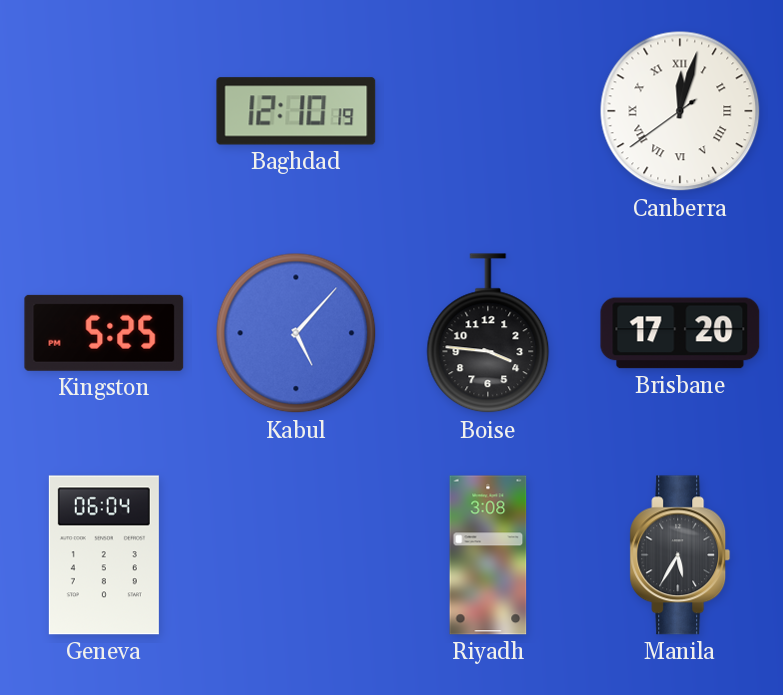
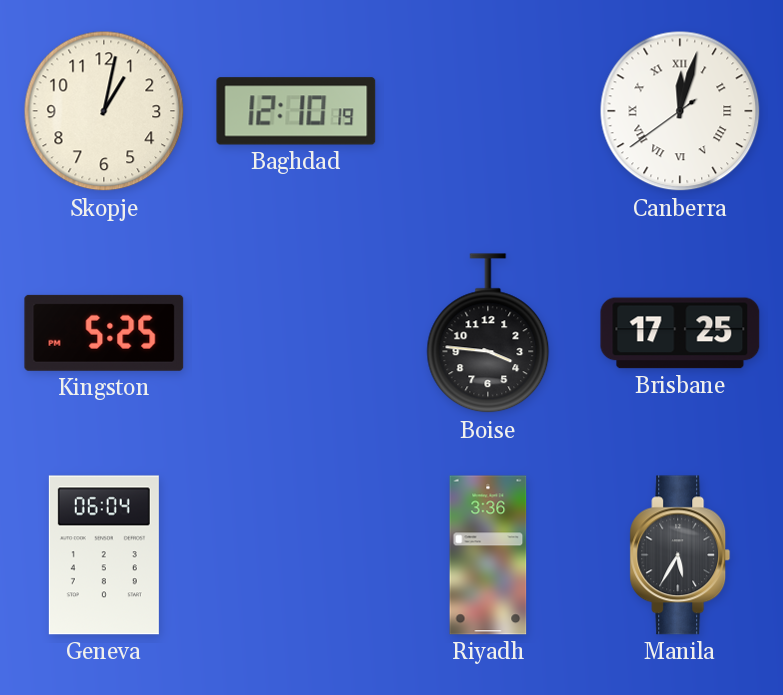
Skopje: none -> 1:02 (104, 111)
Kabul: 5:07 -> none (296, 333)
Brisbane: 17:20 -> 17:25 (680, 333)
Riyadh: 3:08 -> 3:36 (488, 555)
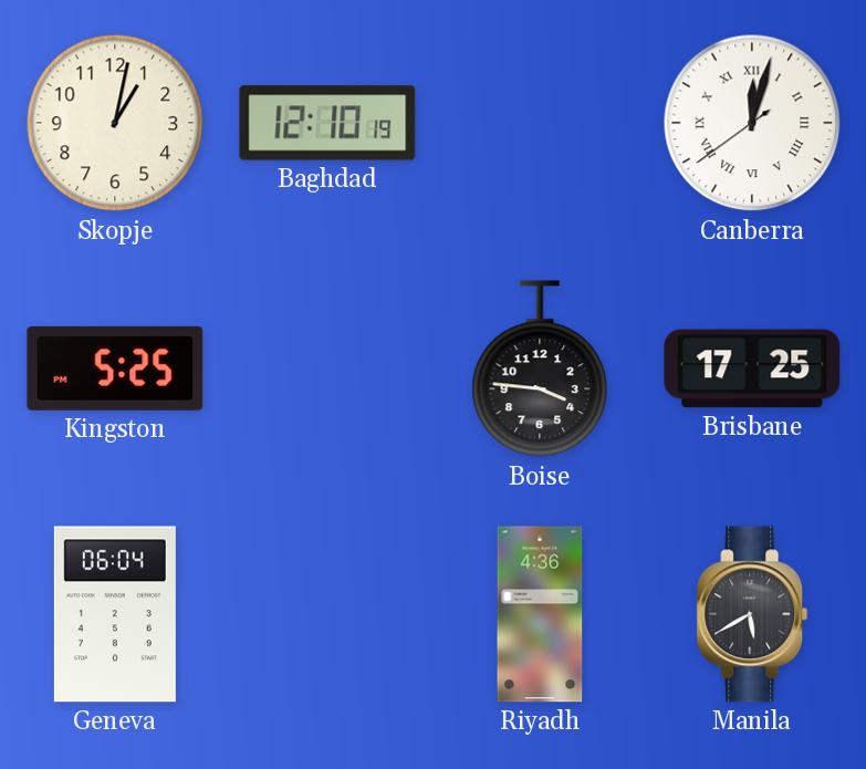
Riyadh: 3:36 -> 4:36 (540, 614)
Manila: 5:35 -> 5:40 (752, 614)
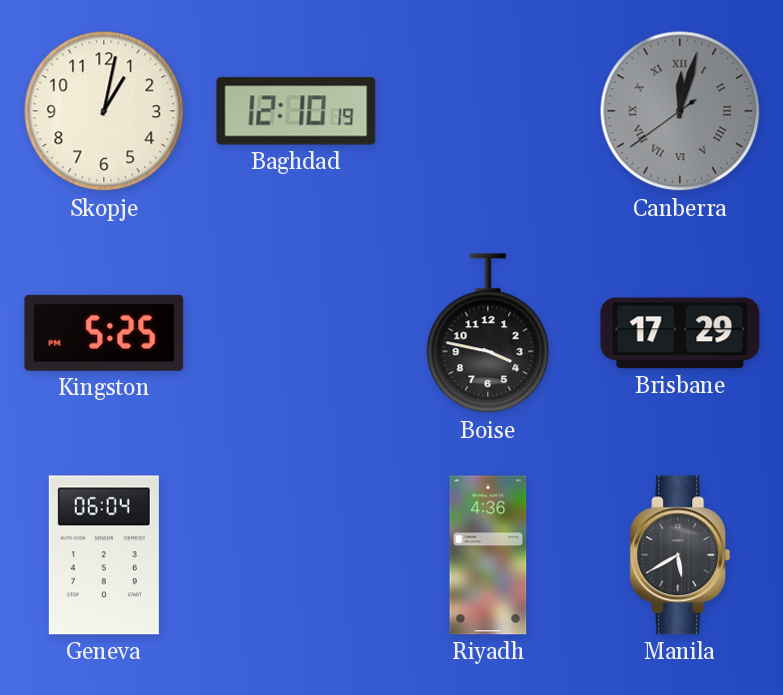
Canberra dial: white -> grey (680, 111)
Boise: 3:46 -> 3:47 (488, 334)
Brisbane: 17:25 -> 17:29 (680, 333)
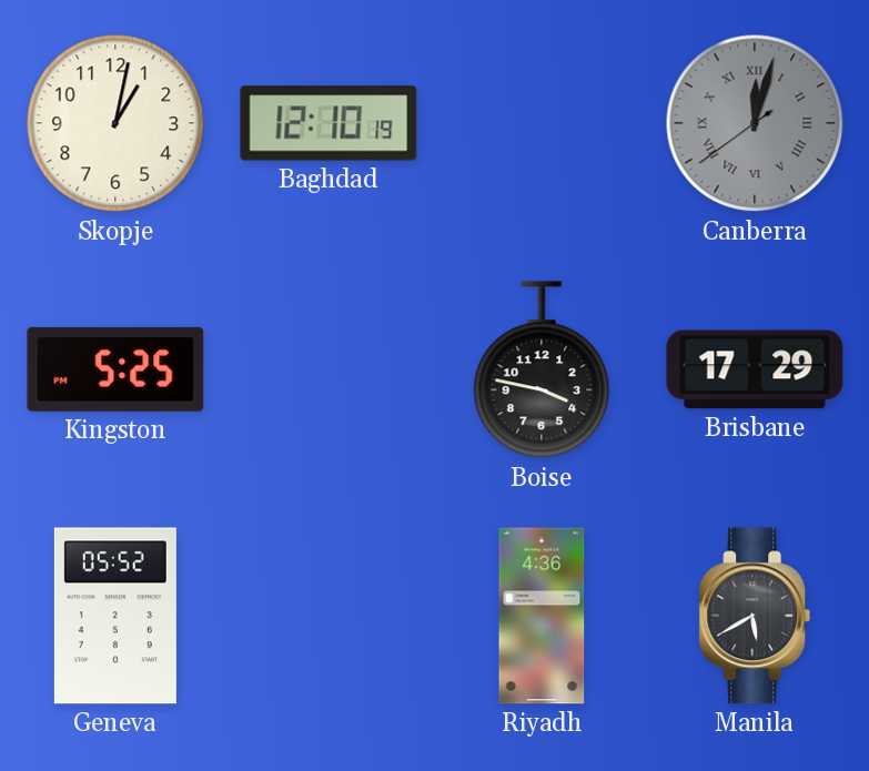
Geneva: 06:04 -> 05:52 (115, 616)
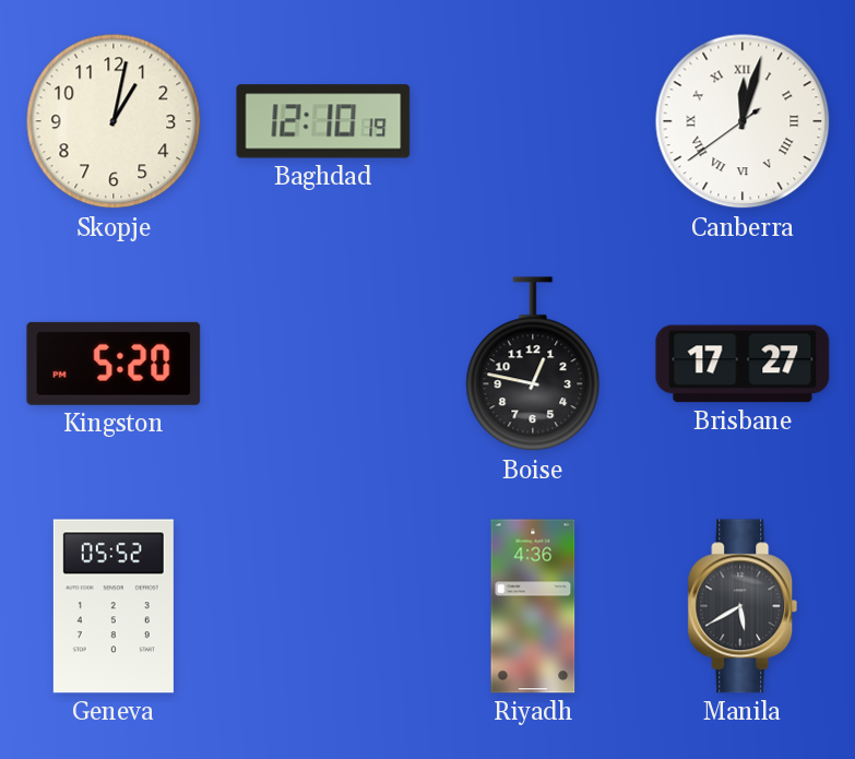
Canberra dial: grey -> white (743, 121)
Kingston: 5:25 -> 5:20 (114, 364)
Boise: 3:47 -> 12:47 (533, 365)
Brisbane: 17:29 -> 17:27 (743, 364)
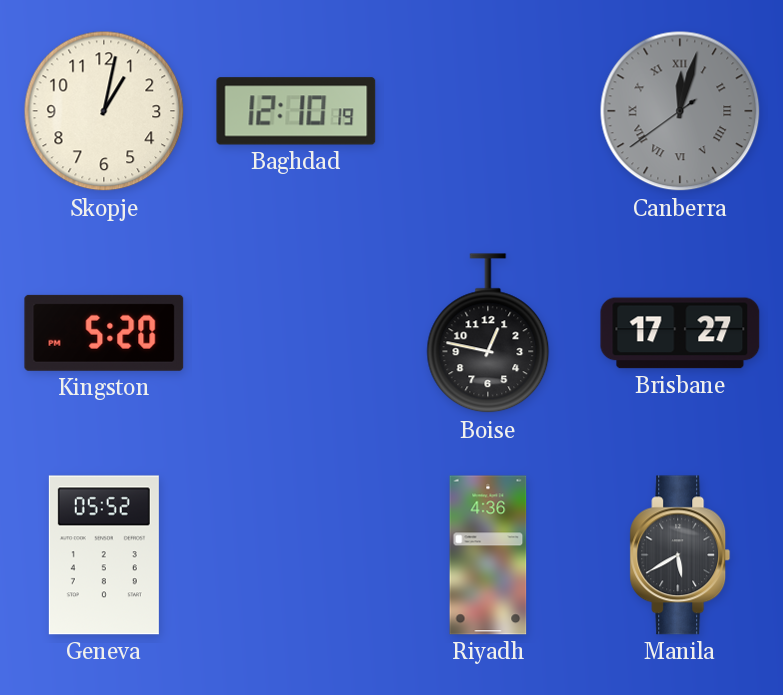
Canberra dial: white -> grey (680, 111)
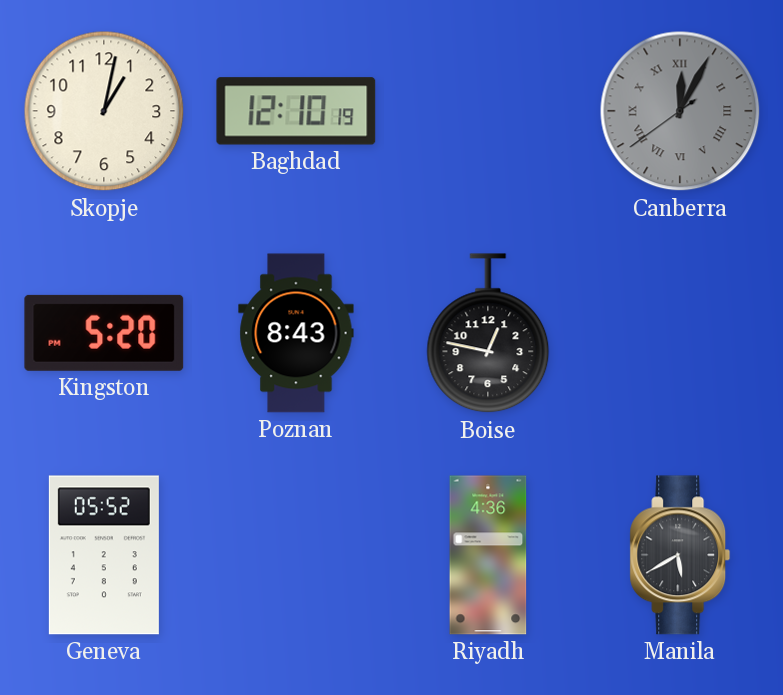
Canberra: 12:02 -> 12:04 (680, 111)
Poznan: none -> 8:43 (296, 333)
Brisbane: 17:27 -> none (680, 333)
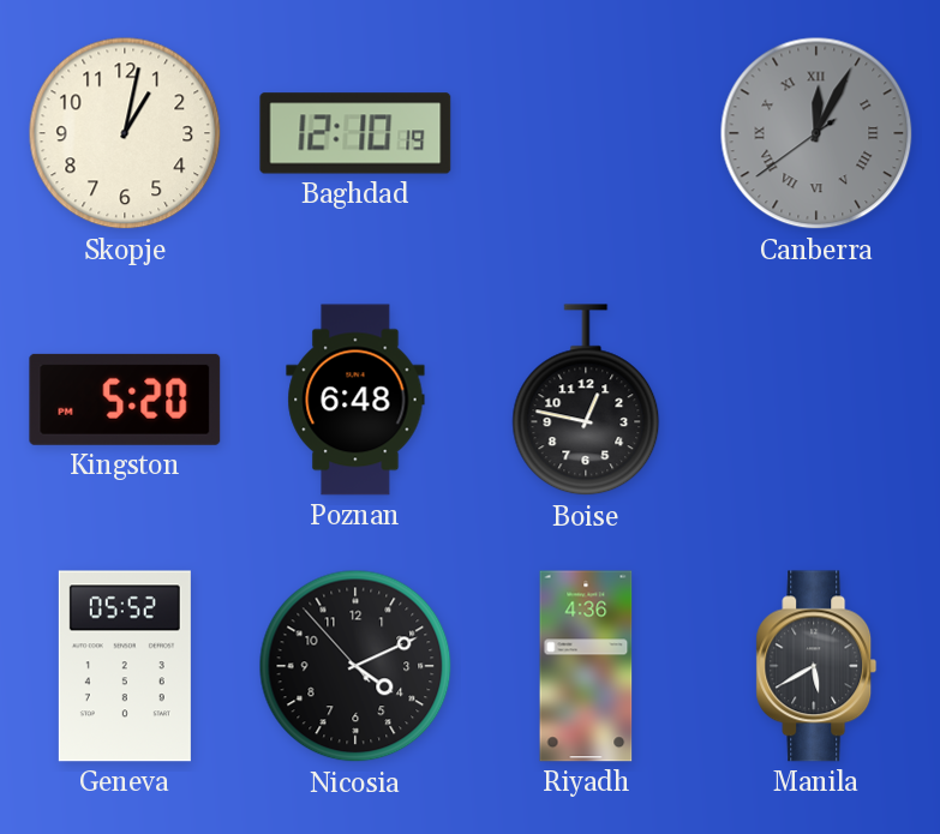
Poznan: 8:43 -> 6:48 (355, 400)
Nicosia: none -> 4:10 (355, 666)
